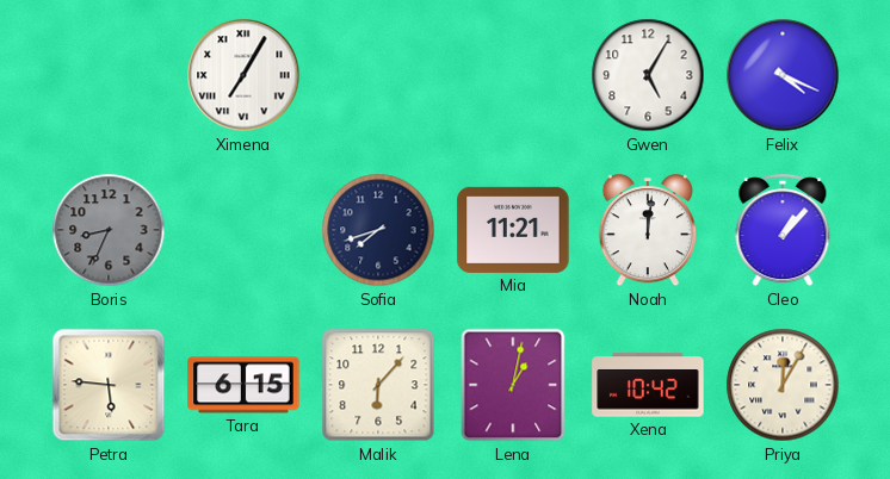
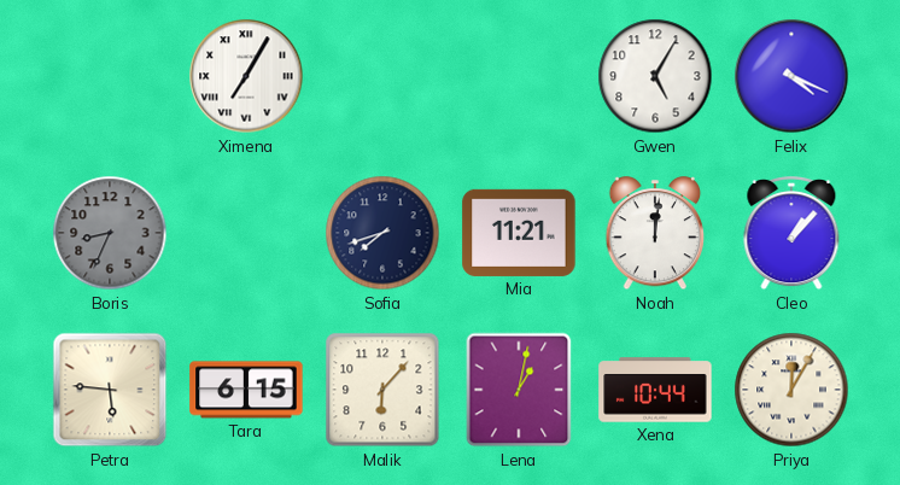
Xena: 10:42 -> 10:44 (655, 390)
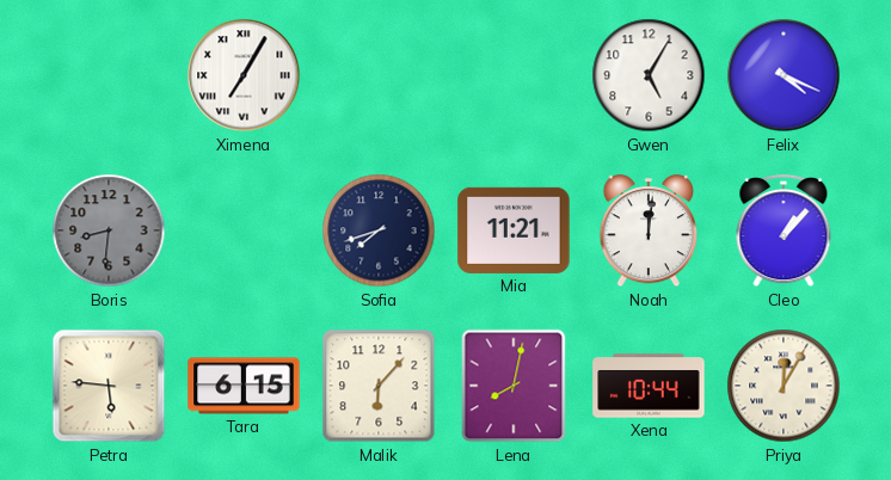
Boris: 8:34 -> 8:31 (109, 230)
Lena: 1:02 -> 8:02 (514, 386)
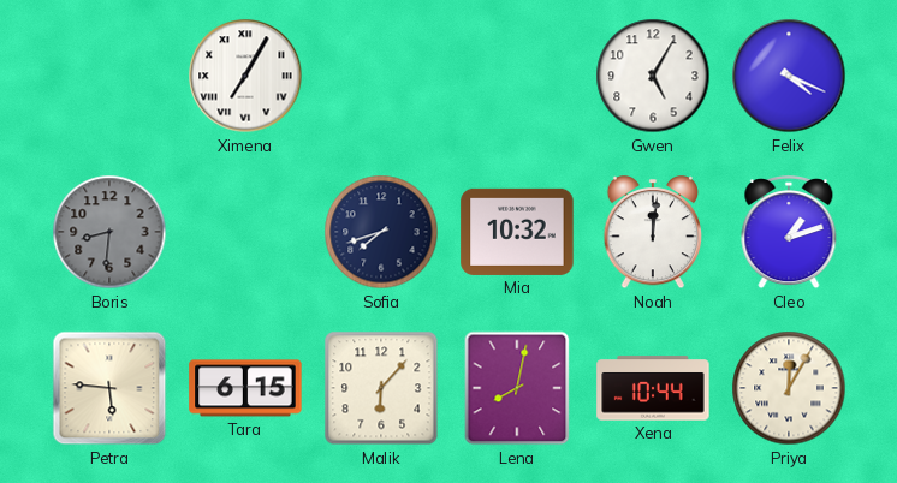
Mia: 11:21 -> 10:32 (517, 232)
Cleo: 1:07 -> 1:12 (789, 233)
